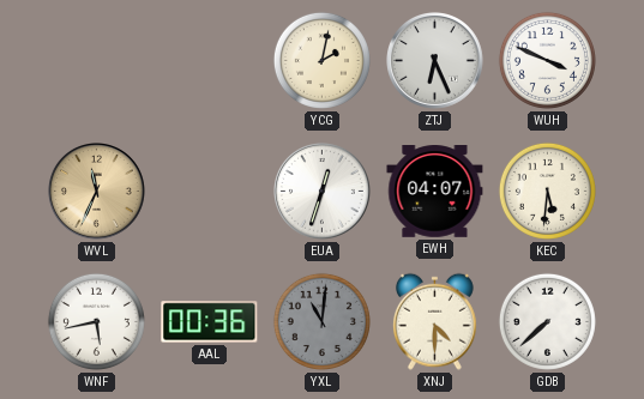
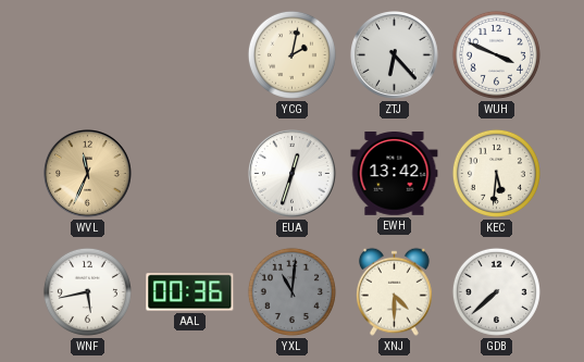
ZTJ: 6:26 -> 6:23 (395, 55)
EWH: 04:07 -> 13:42 (395, 174)
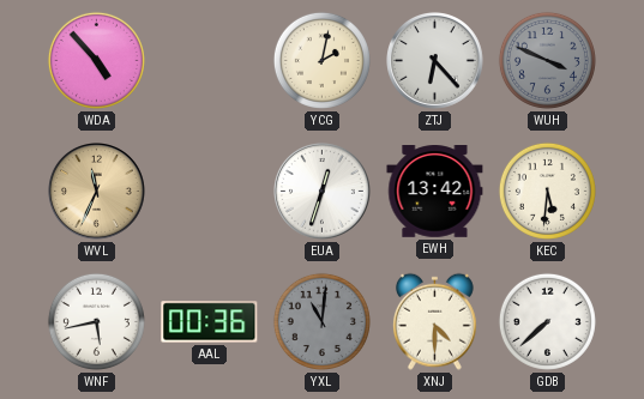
WDA: none -> 4:53 (96, 60)
WUH dial: white -> grey (547, 60)
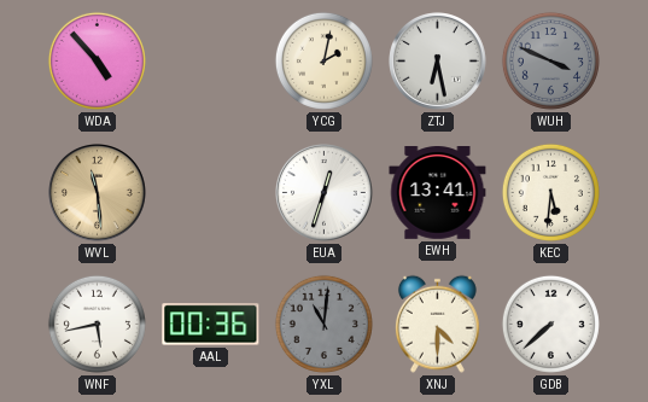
ZTJ: 6:23 -> 6:28 (438, 62)
WVL: 11:34 -> 11:29 (98, 193)
EWH: 13:42 -> 13:41 (438, 193)
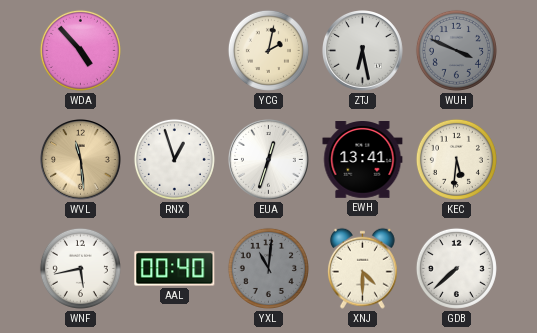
RNX: none -> 12:57 (174, 159)
AAL: 00:36 -> 00:40 (175, 269)
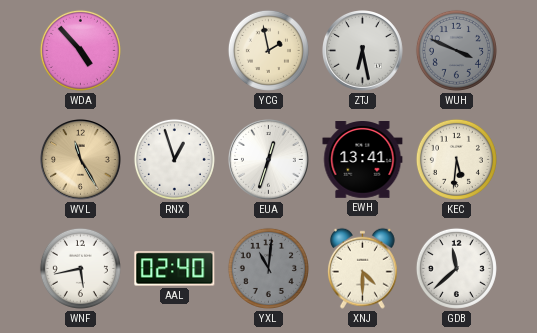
YCG: 2:02 -> 1:58 (268, 50)
WVL: 11:29 -> 11:25 (81, 160)
AAL: 00:40 -> 02:40 (175, 269)
GDB: 7:38 -> 11:38 (456, 268)
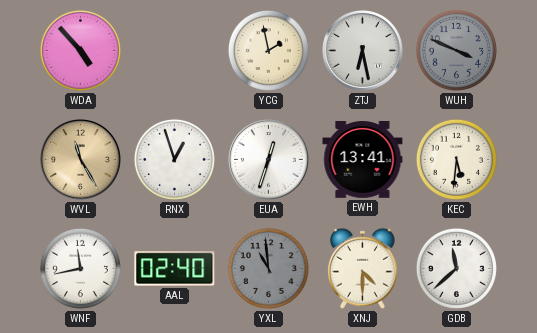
WNF: 5:43 -> 11:43 (80, 268)
YXL: 11:01 -> 10:59 (268, 268)
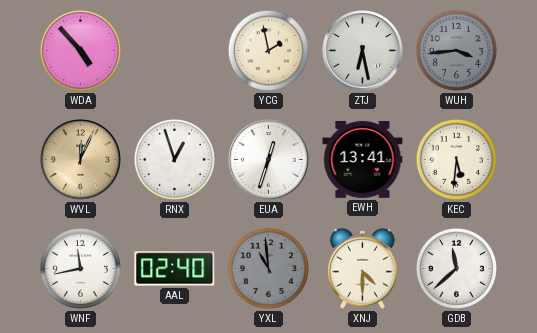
WUH: 3:49 -> 3:44 (456, 50)
WVL: 11:25 -> 12:04 (81, 160)
